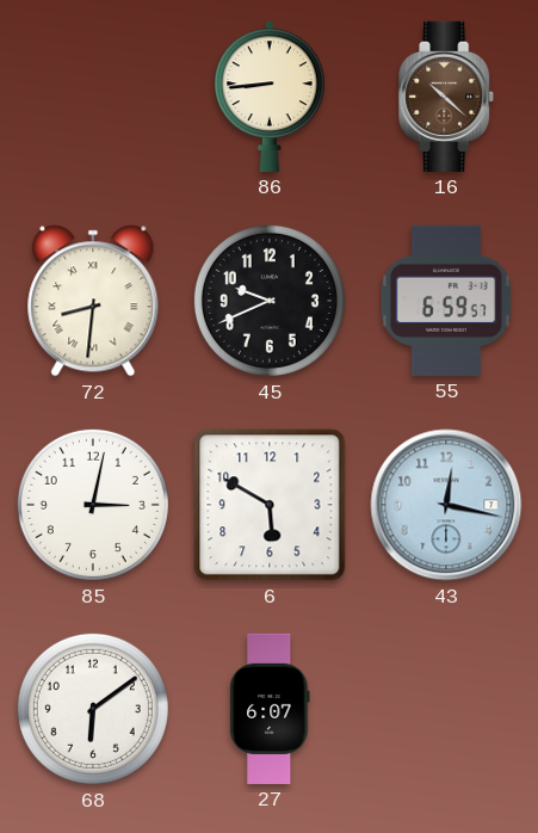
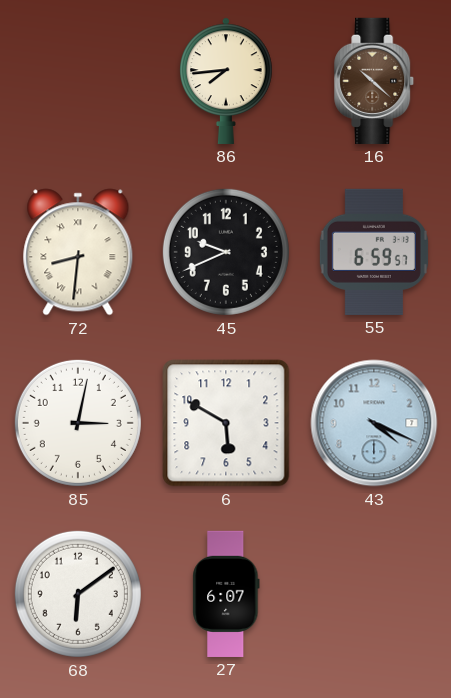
86: 8:44 -> 7:44 (227, 81)
43: 12:17 -> 4:19 (374, 423)
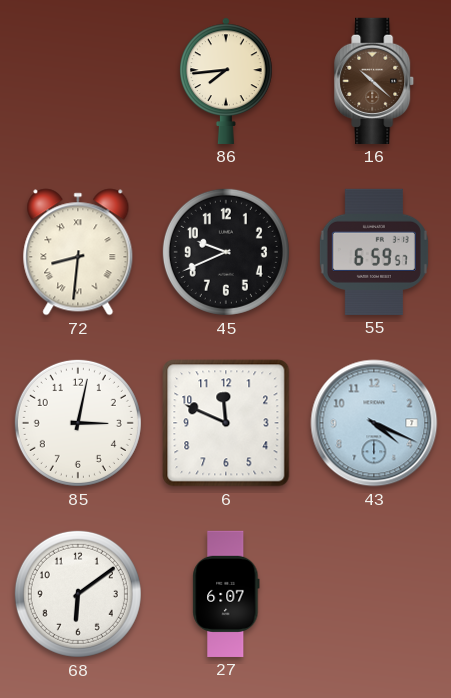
6: 5:50 -> 11:49 (226, 423)
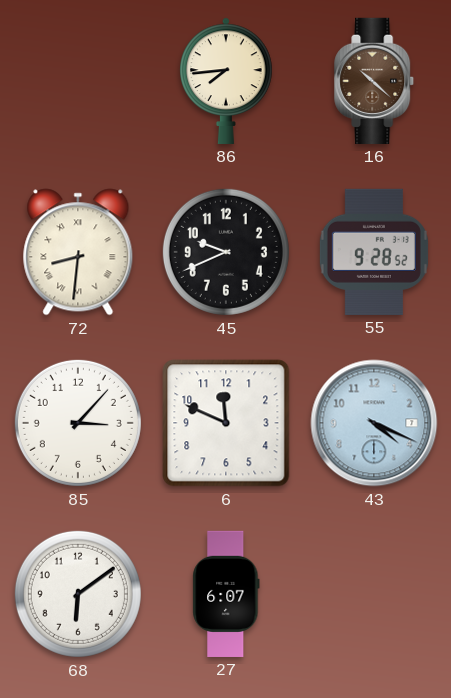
55: 6:59 -> 9:28 (374, 252)
85: 3:02 -> 3:07 (78, 423)
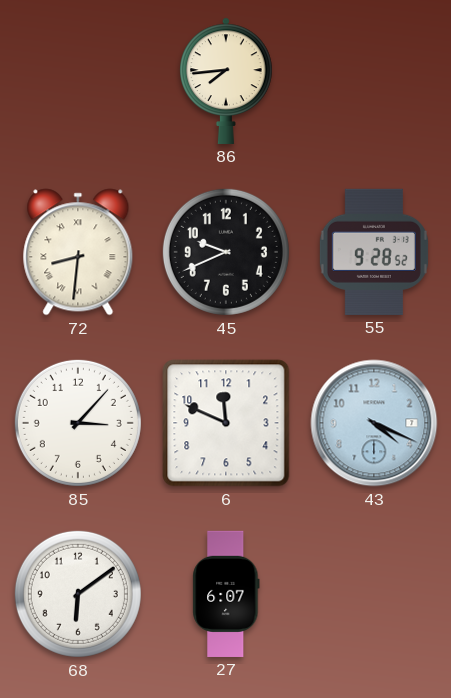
16: 10:22 -> none (375, 81)
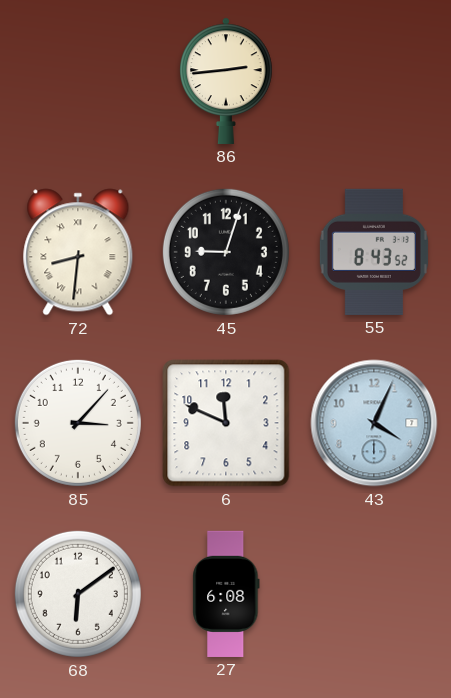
86: 7:44 -> 2:44 (227, 81)
45: 9:41 -> 9:03 (226, 252)
55: 9:28 -> 8:43 (374, 252)
43: 4:19 -> 4:04 (374, 423)
27: 6:07 -> 6:08 (226, 594)
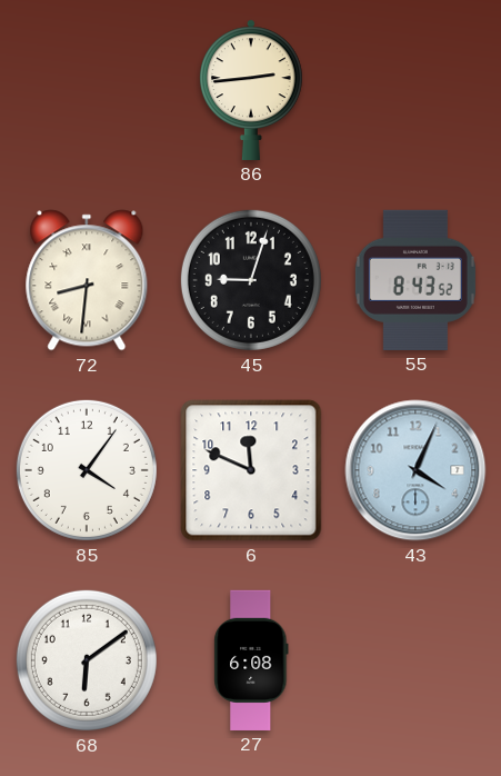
85: 3:07 -> 4:06 (87, 470)
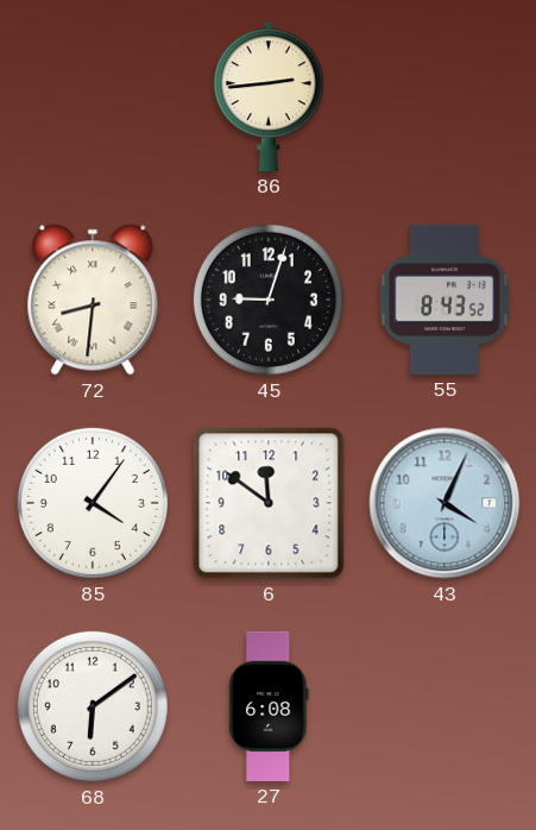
6: 11:49 -> 11:51 (269, 503)
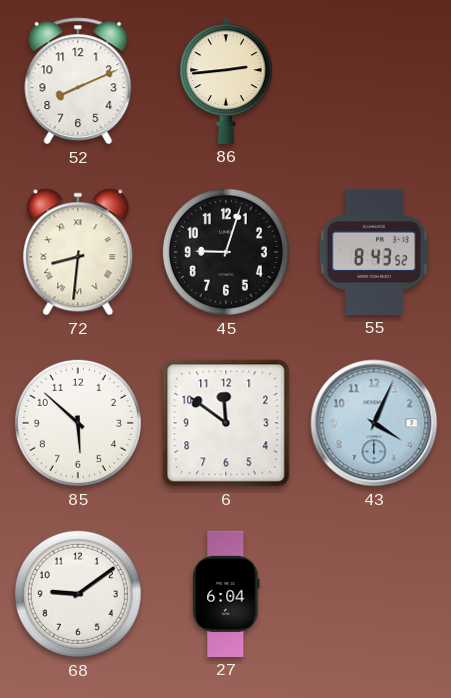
52: none -> 8:11 (78, 81)
85: 4:06 -> 5:52 (78, 423)
68: 6:09 -> 9:09 (78, 594)
27: 6:08 -> 6:04 (226, 594)
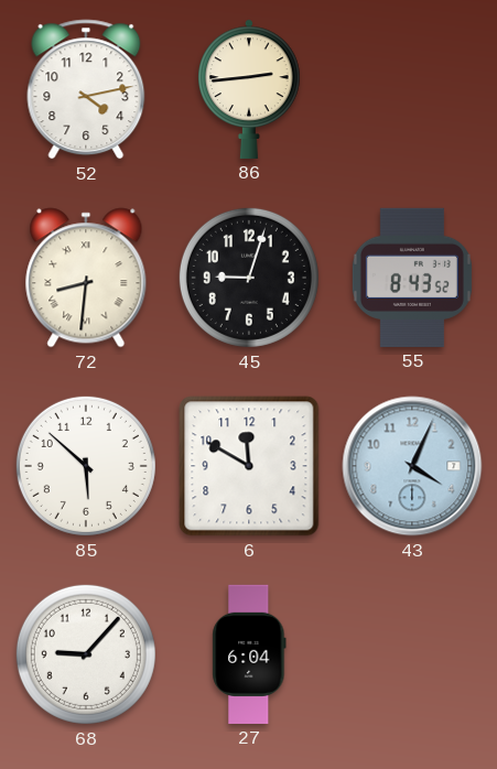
52: 8:11 -> 4:13 (86, 89)
6: 11:51 -> 11:50 (249, 466)
68: 9:09 -> 9:07 (86, 654)
